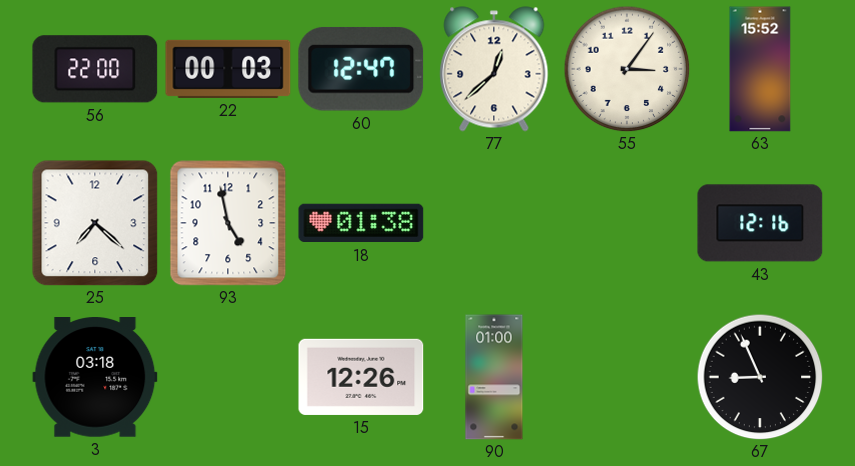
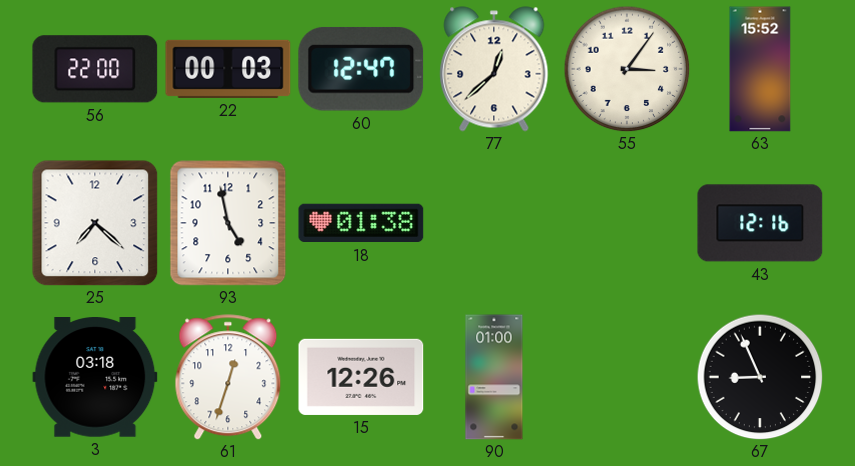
61: none -> 12:33 (228, 377)
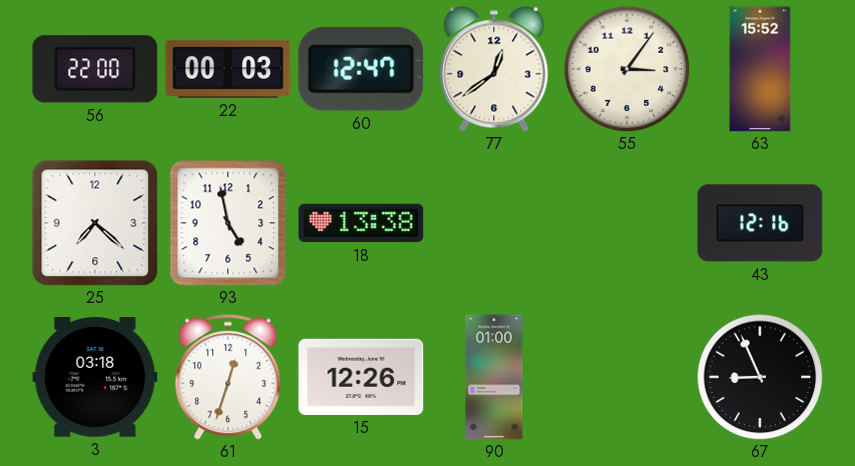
77: 12:38 -> 12:39 (494, 69)
18: 01:38 -> 13:38 (361, 223)
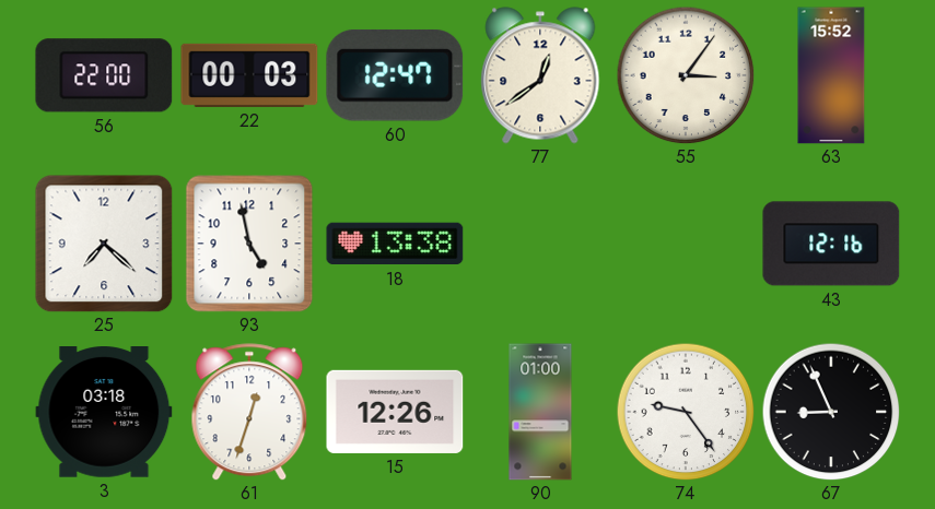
74: none -> 9:24 (686, 412)
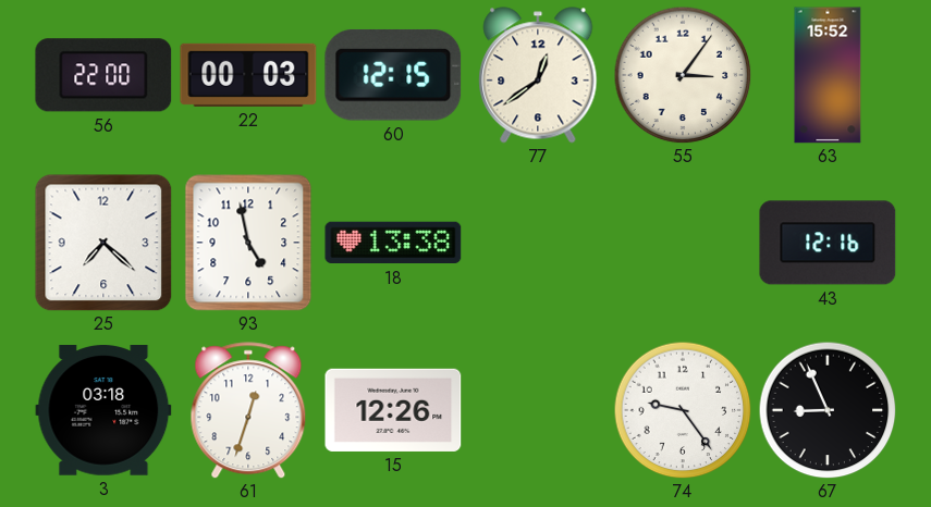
60: 12:47 -> 12:15 (393, 75)
90: 01:00 -> none (540, 412)
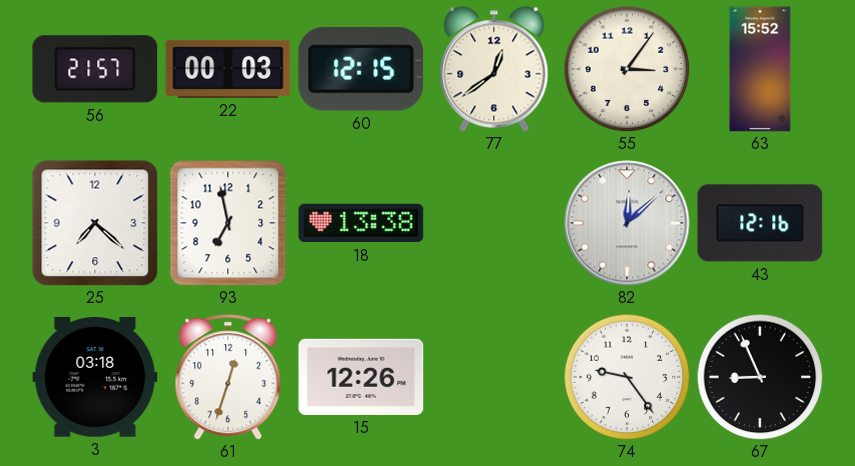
56: 22:00 -> 21:57 (95, 69)
93: 4:58 -> 6:58 (228, 223)
82: none -> 12:08 (627, 223)
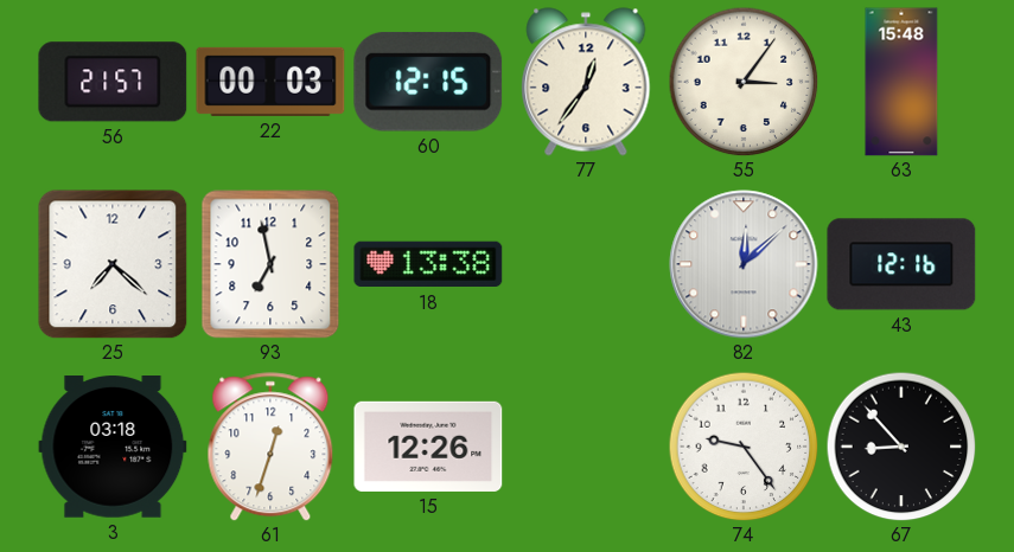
77: 12:39 -> 12:36 (586, 82)
63: 15:52 -> 15:48 (901, 82)
67: 8:56 -> 8:53 (901, 447)
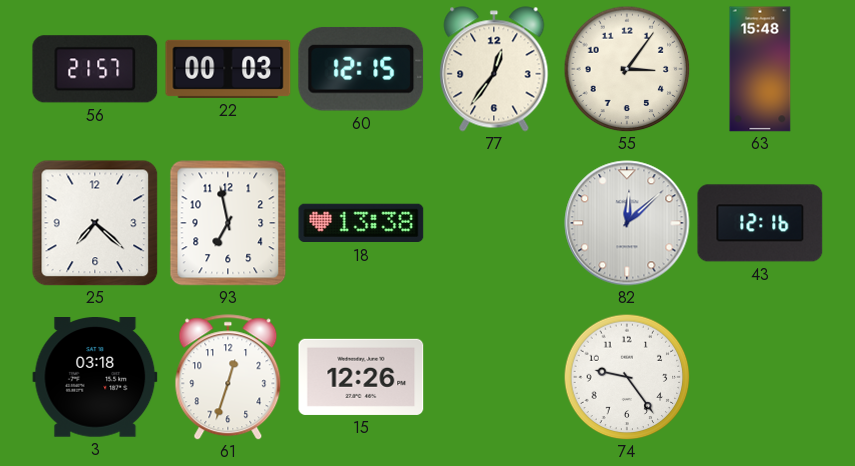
67: 8:53 -> none (901, 447)
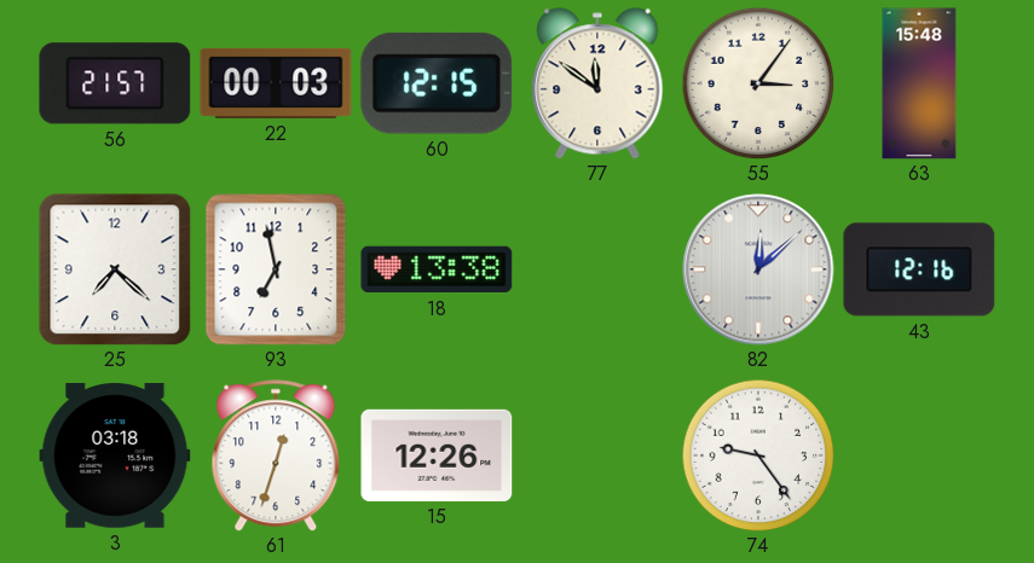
77: 12:36 -> 11:51 (597, 83)
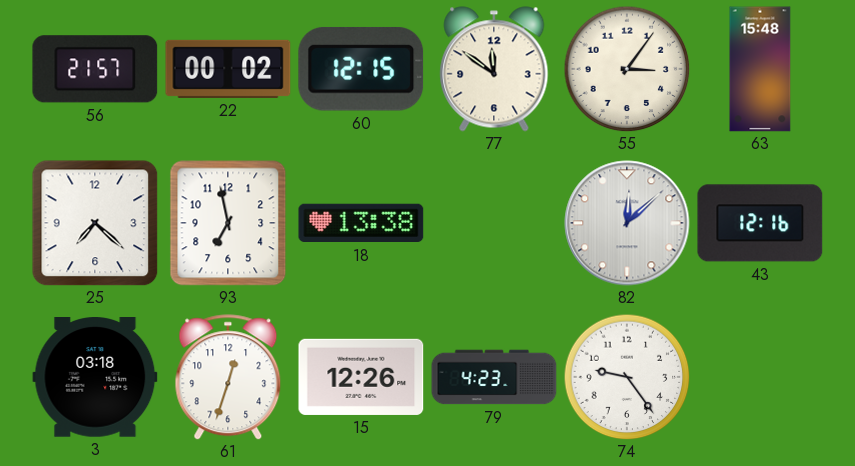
22: 00:03 -> 00:02 (228, 69)
79: none -> 4:23 (494, 377)
